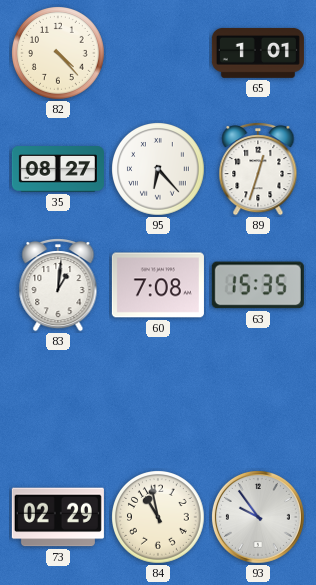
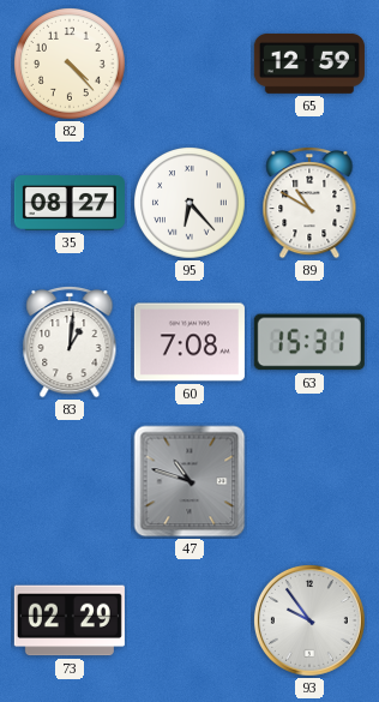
65: 1:01 -> 12:59 (309, 64)
89: 12:33 -> 10:50 (309, 204)
63: 15:35 -> 15:31 (309, 342)
47: none -> 10:48 (189, 481)
84: 10:58 -> none (159, 518)
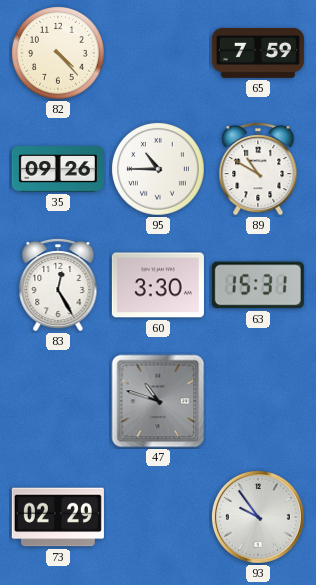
65: 12:59 -> 7:59 (258, 53)
35: 08:27 -> 09:26 (58, 169)
95: 6:23 -> 10:45 (159, 170)
83: 1:01 -> 12:25 (58, 286)
60: 7:08 -> 3:30 (158, 285)
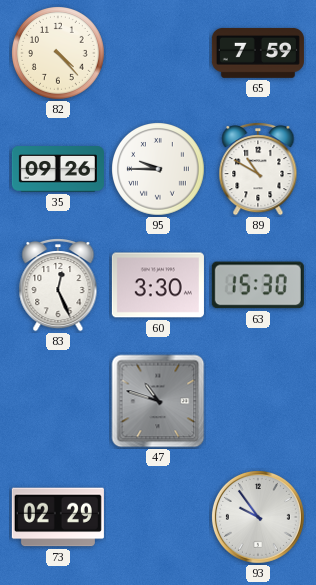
95: 10:45 -> 9:45 (159, 170)
83: 12:25 -> 12:26 (58, 286)
63: 15:31 -> 15:30 (258, 285)
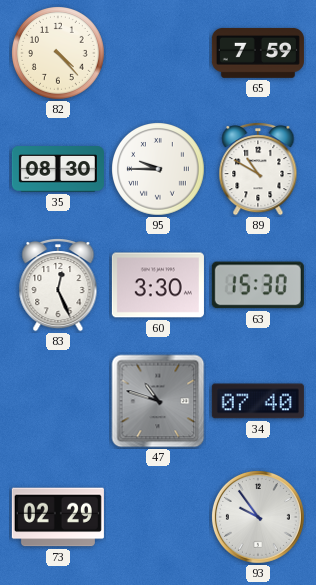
35: 09:26 -> 08:30 (58, 169)
34: none -> 07:40 (258, 401)
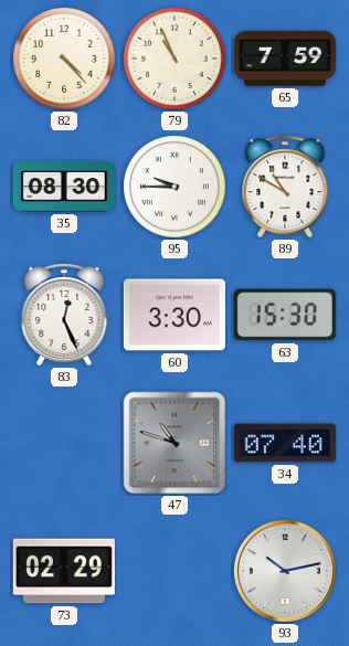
79: none -> 10:56 (176, 60)
93: 9:54 -> 10:13 (285, 571)
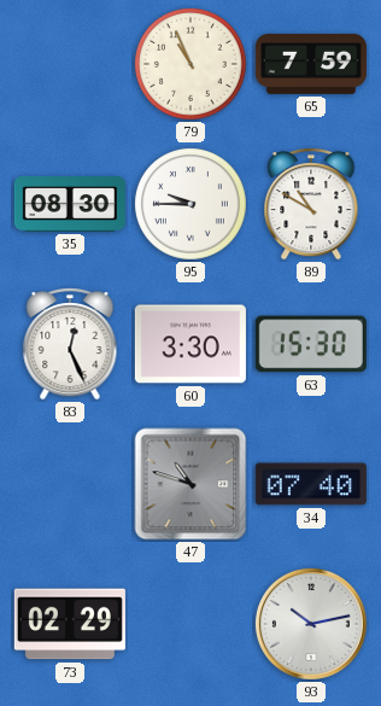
82: 4:23 -> none (65, 60)
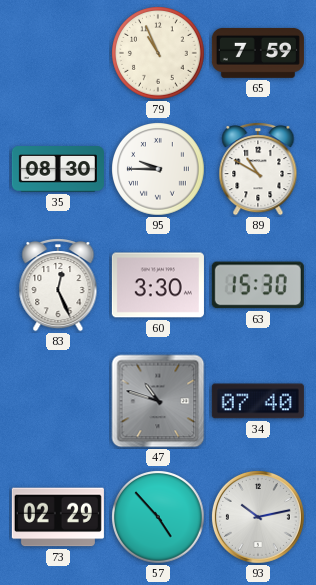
57: none -> 4:53 (159, 518)
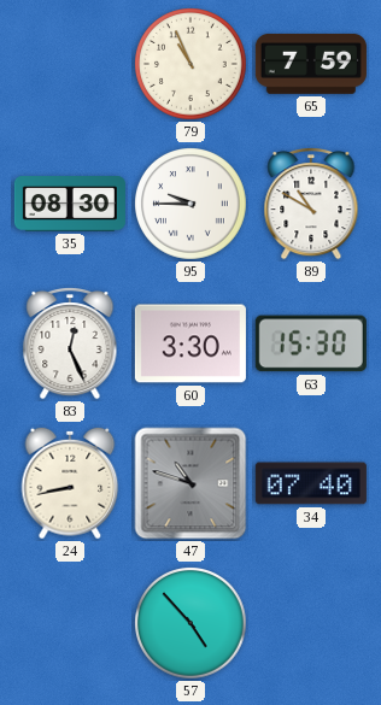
24: none -> 8:43 (70, 483)
73: 02:29 -> none (58, 517)
93: 10:13 -> none (258, 517)
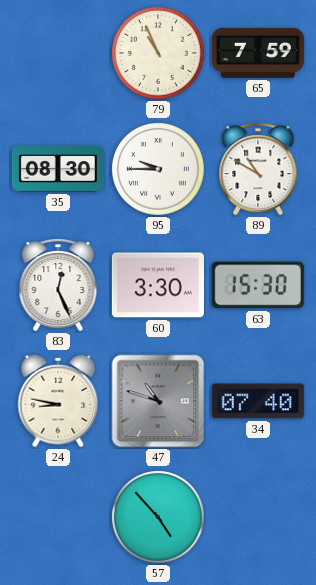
24: 8:43 -> 8:47 (58, 401)
